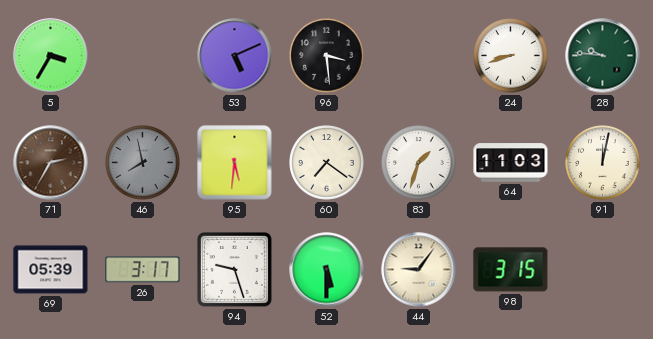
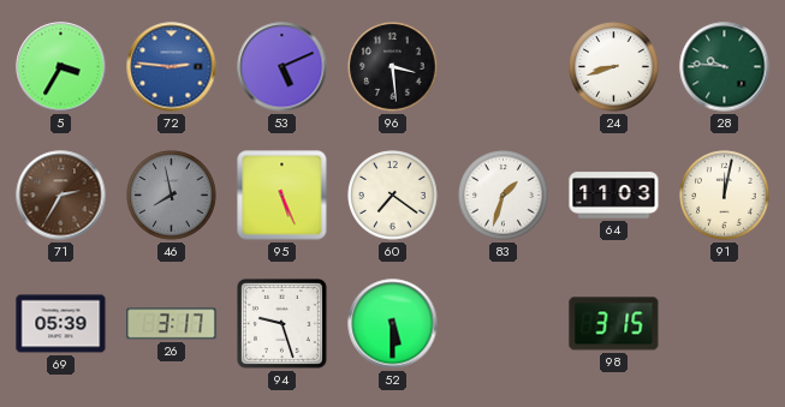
72: none -> 2:46 (172, 67)
95: 5:31 -> 5:26 (283, 196)
44: 9:06 -> none (419, 270)
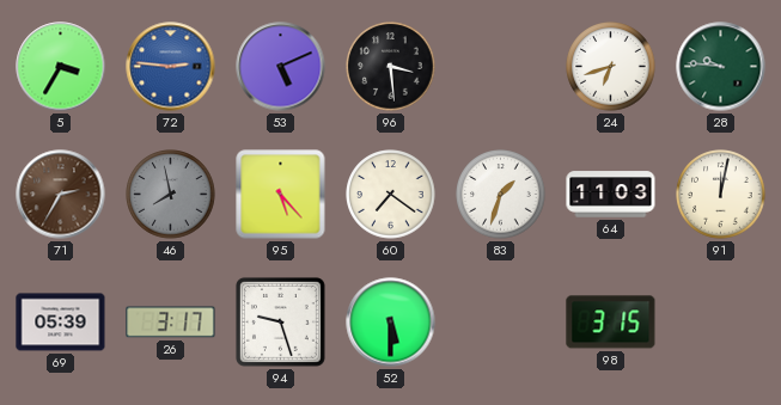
24: 8:42 -> 6:42 (611, 67)
95: 5:26 -> 5:23 (281, 195)
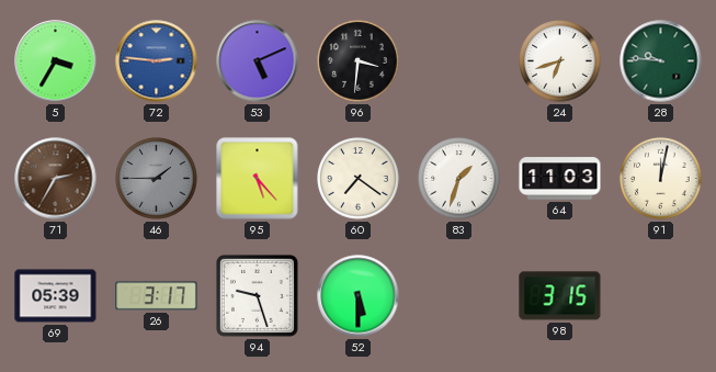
96: 3:29 -> 3:31 (359, 61)
46: 7:58 -> 1:45 (157, 179)
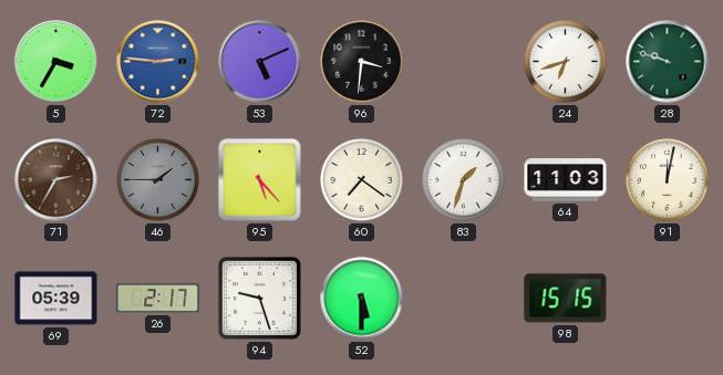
28: 9:46 -> 9:48 (668, 62)
26: 3:17 -> 2:17 (158, 299)
98: 3:15 -> 15:15 (566, 299)
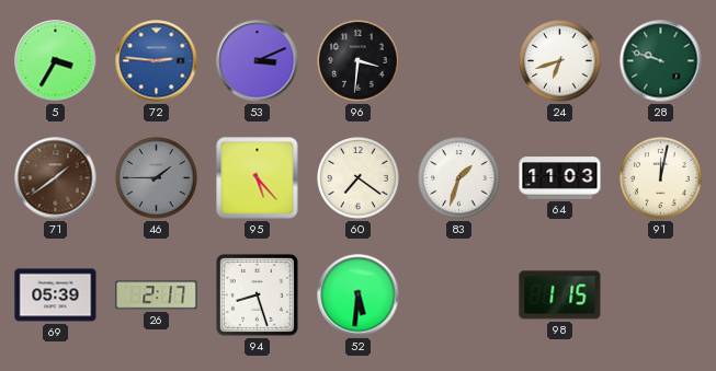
53: 5:11 -> 3:11 (258, 61)
71: 2:35 -> 1:39 (56, 178)
94: 9:27 -> 8:27 (257, 294)
52: 5:30 -> 5:31 (359, 295)
98: 15:15 -> 1:15 (560, 295)
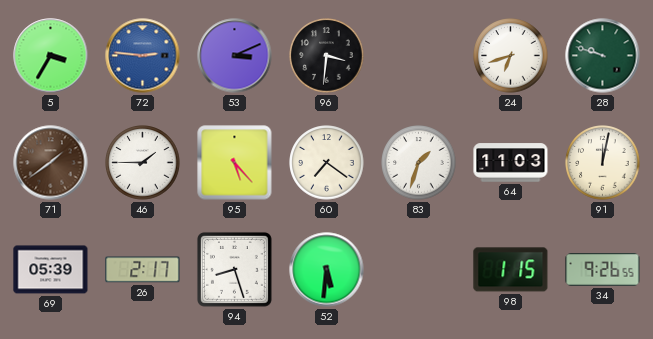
46 dial: grey -> white (143, 163)
34: none -> 9:26 (603, 270)
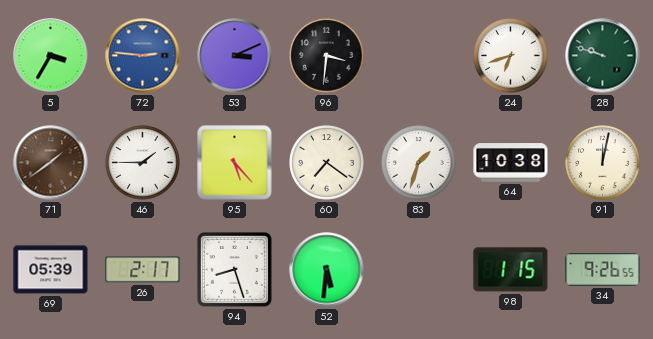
64: 11:03 -> 10:38 (511, 163)
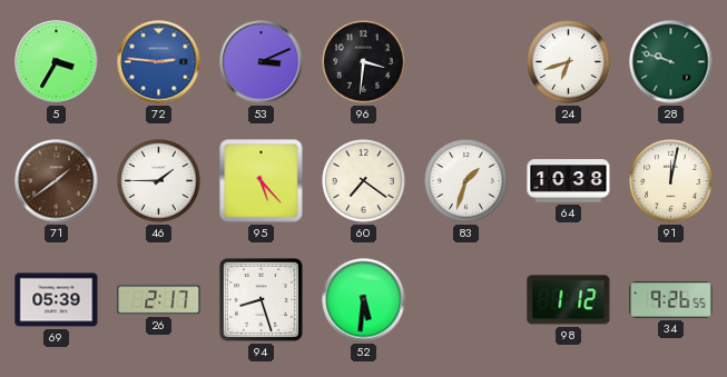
98: 1:15 -> 1:12 (569, 300)
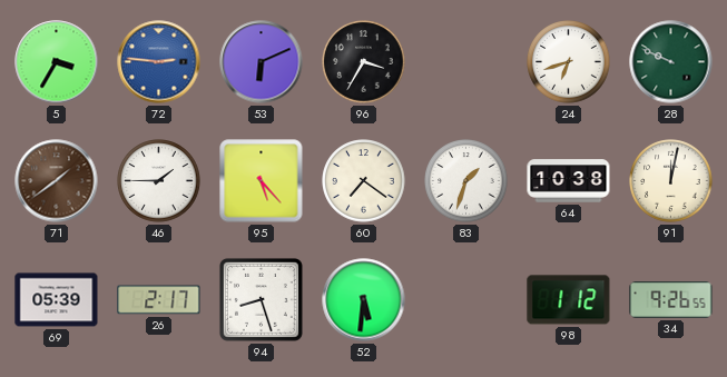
53: 3:11 -> 6:11 (262, 62)
96: 3:31 -> 3:35 (364, 62)
28: 9:48 -> 9:49 (671, 62)
